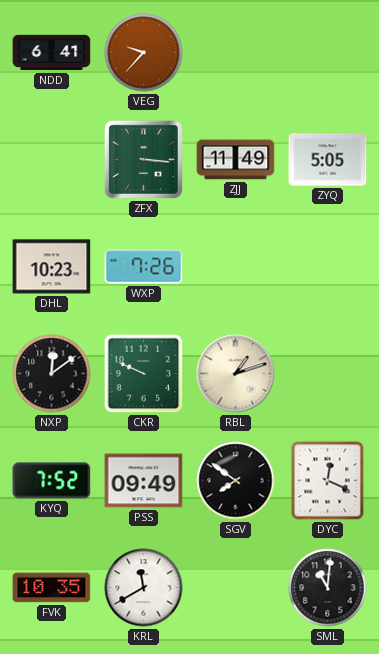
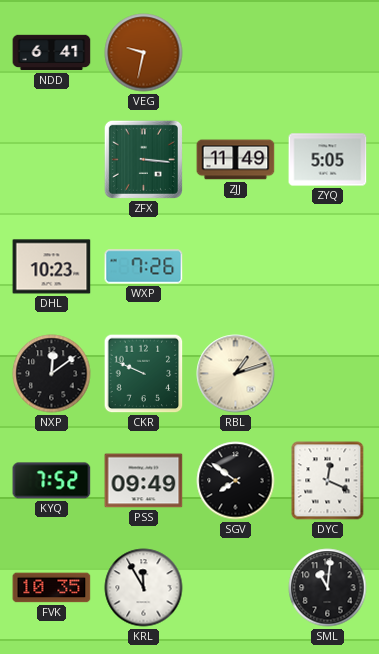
VEG: 9:37 -> 9:32 (144, 53)
KRL: 11:40 -> 11:55 (144, 588)
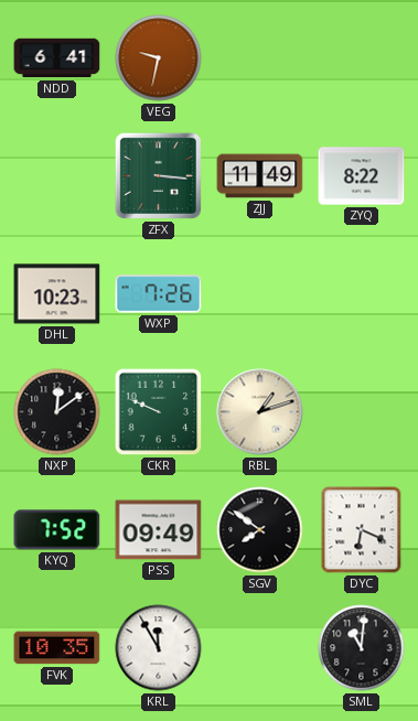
ZYQ: 5:05 -> 8:22 (362, 176)
DYC: 12:19 -> 6:19 (362, 530)
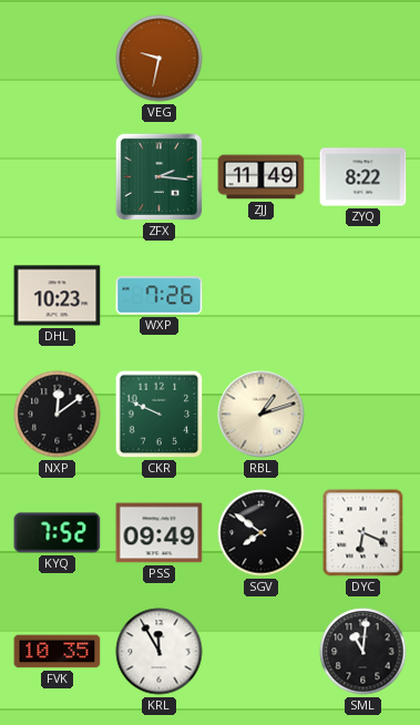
NDD: 6:41 -> none (57, 58)
ZFX: 3:16 -> 2:16 (158, 176)
